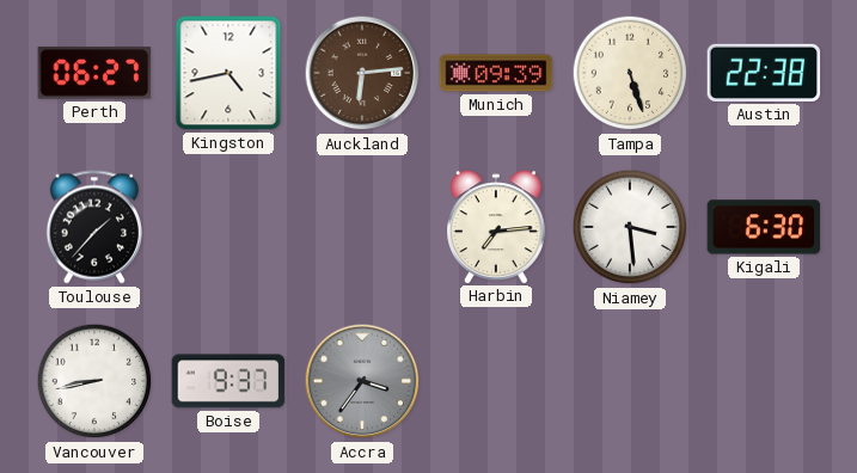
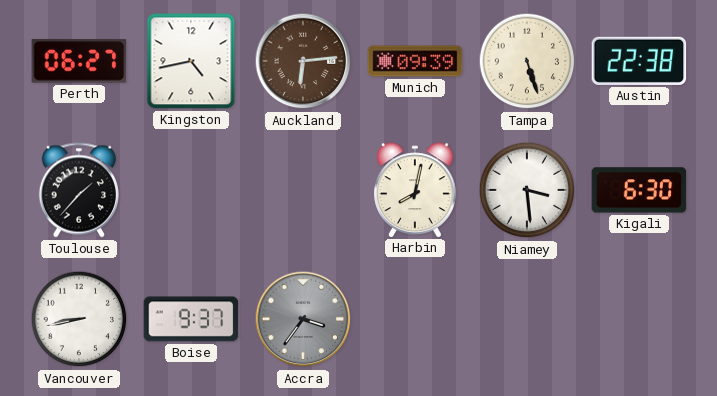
Harbin: 7:14 -> 8:02 (416, 190)
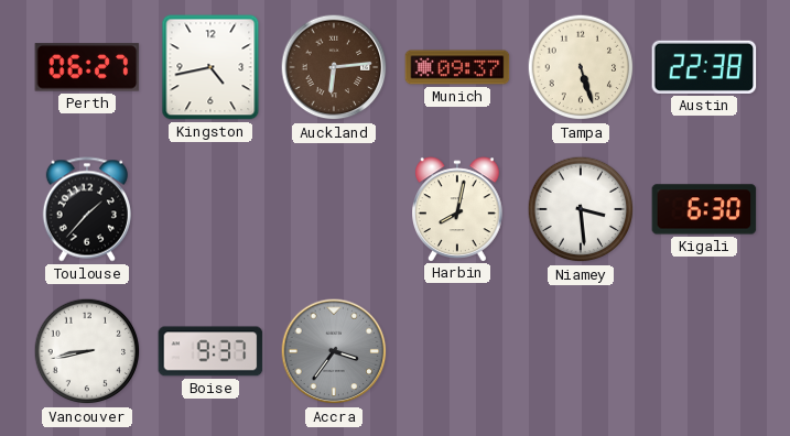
Munich: 09:39 -> 09:37 (457, 67)
